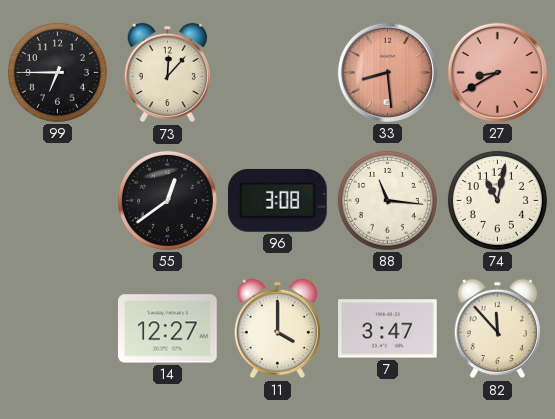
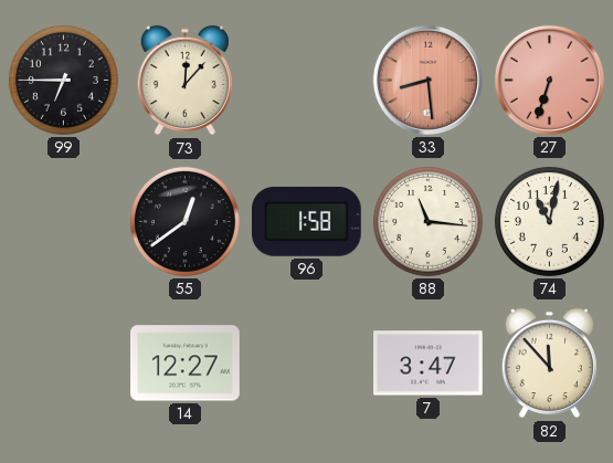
27: 8:40 -> 6:33 (549, 80)
96: 3:08 -> 1:58 (306, 221)
11: 4:00 -> none (277, 329)
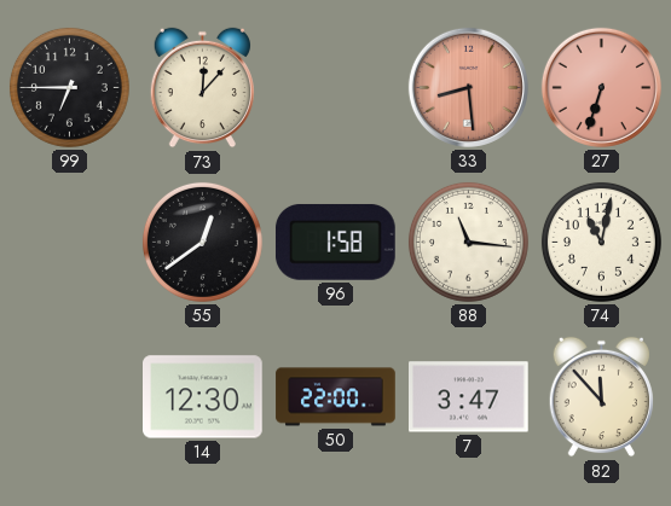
14: 12:27 -> 12:30 (203, 397)
50: none -> 22:00 (336, 397)
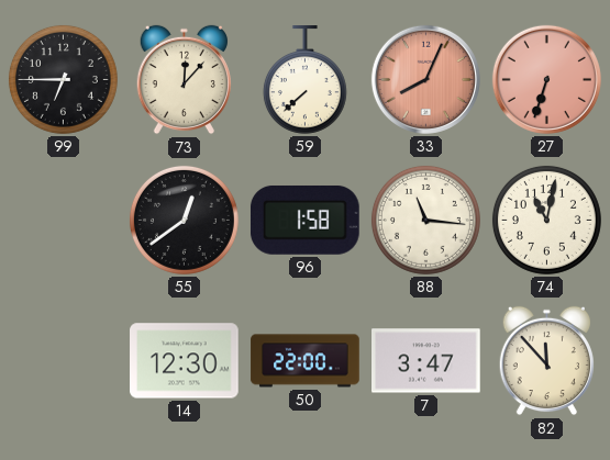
59: none -> 7:38 (304, 80)
33: 8:29 -> 8:04 (425, 79)
